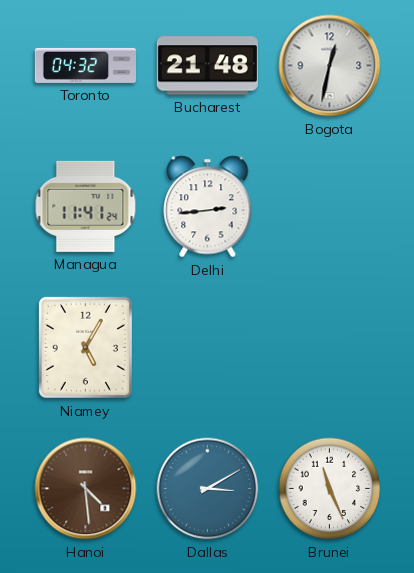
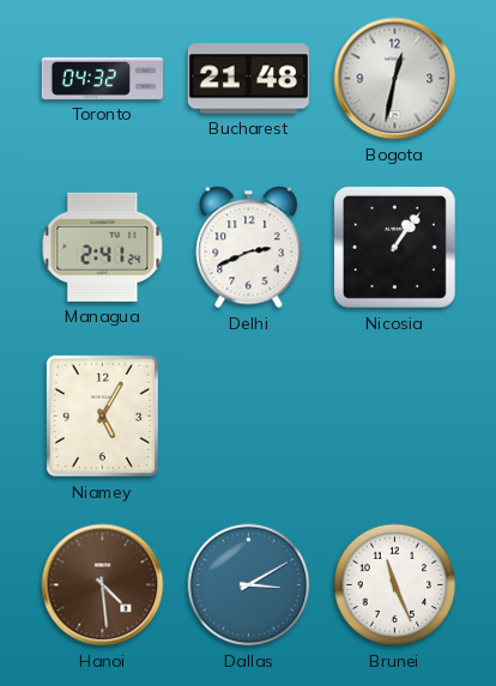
Managua: 11:41 -> 2:41 (103, 247)
Delhi: 2:44 -> 2:41 (249, 248)
Nicosia: none -> 1:06 (394, 247)
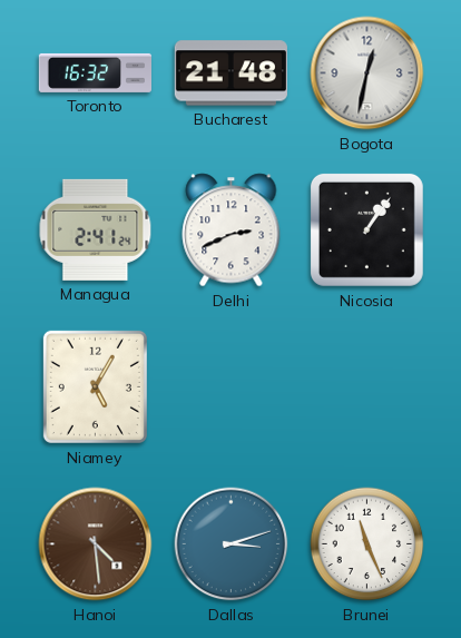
Toronto: 04:32 -> 16:32 (95, 72)
Dallas: 3:10 -> 3:12 (232, 544)
